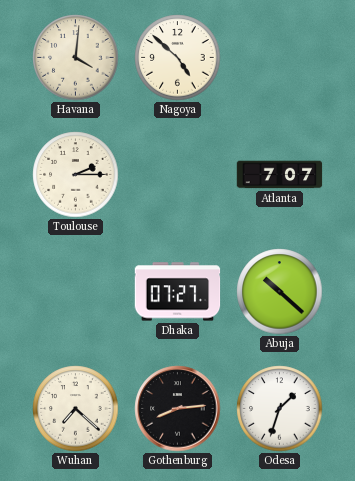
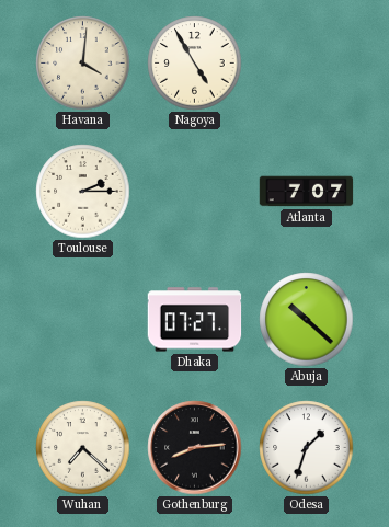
Nagoya: 4:52 -> 4:55 (195, 64)
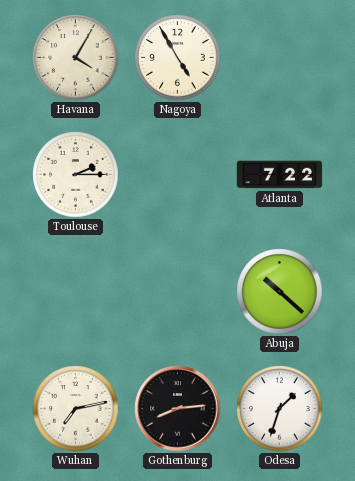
Havana: 4:01 -> 4:05 (76, 58)
Atlanta: 7:07 -> 7:22 (280, 175)
Dhaka: 07:27 -> none (195, 320)
Wuhan: 7:22 -> 7:13 (76, 409)
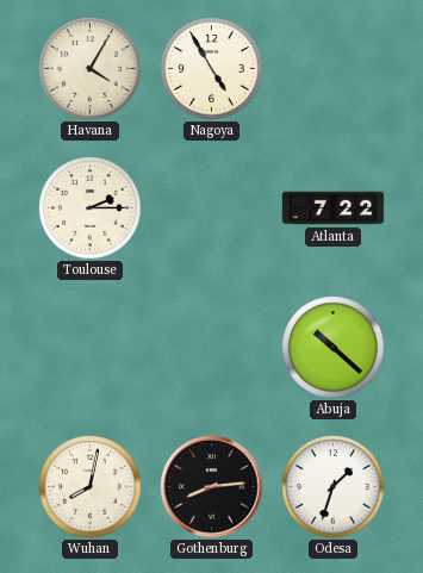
Wuhan: 7:13 -> 8:02 (91, 487)
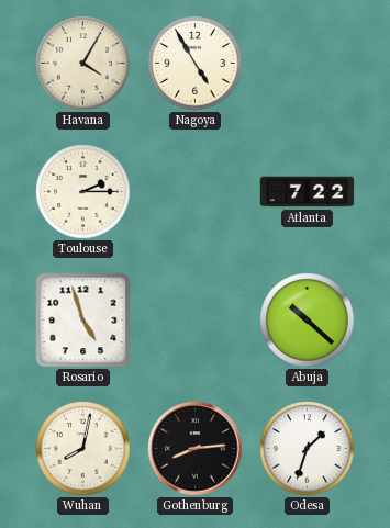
Rosario: none -> 4:57 (83, 321)
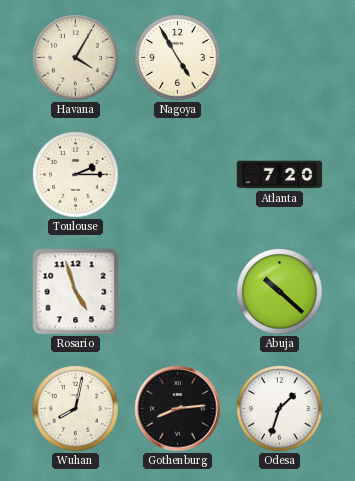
Atlanta: 7:22 -> 7:20 (280, 175)
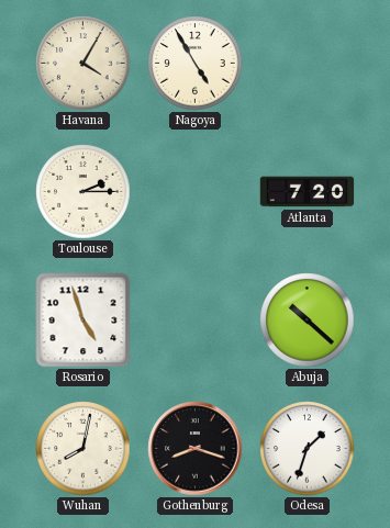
Gothenburg: 8:14 -> 8:18 (196, 449)
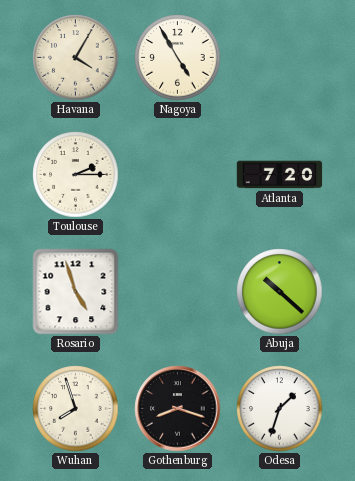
Wuhan: 8:02 -> 7:57 (76, 409)
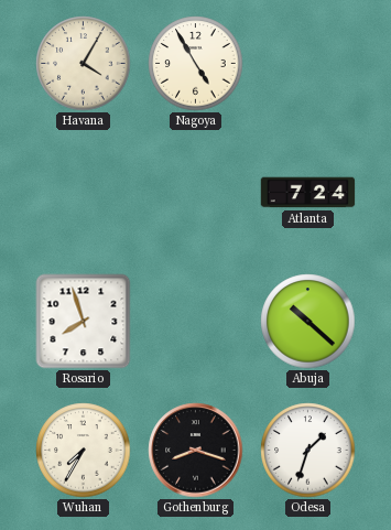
Toulouse: 2:15 -> none (76, 175)
Atlanta: 7:20 -> 7:24 (308, 193)
Rosario: 4:57 -> 7:57 (84, 322)
Wuhan: 7:57 -> 7:35 (84, 451)
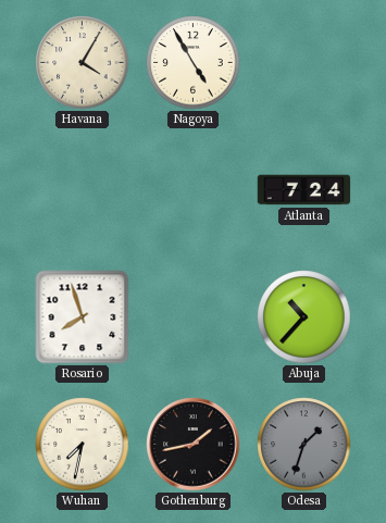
Abuja: 10:22 -> 10:37 (304, 317)
Wuhan: 7:35 -> 7:32 (83, 445)
Gothenburg: 8:18 -> 1:43 (194, 445)
Odesa dial: white -> grey (304, 445)
